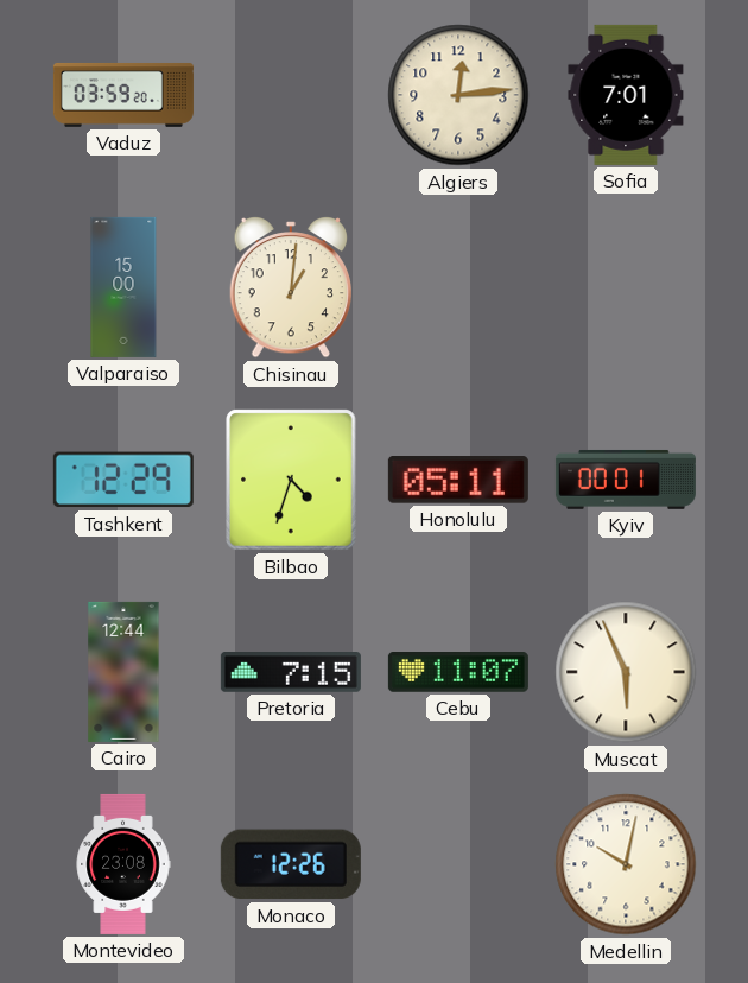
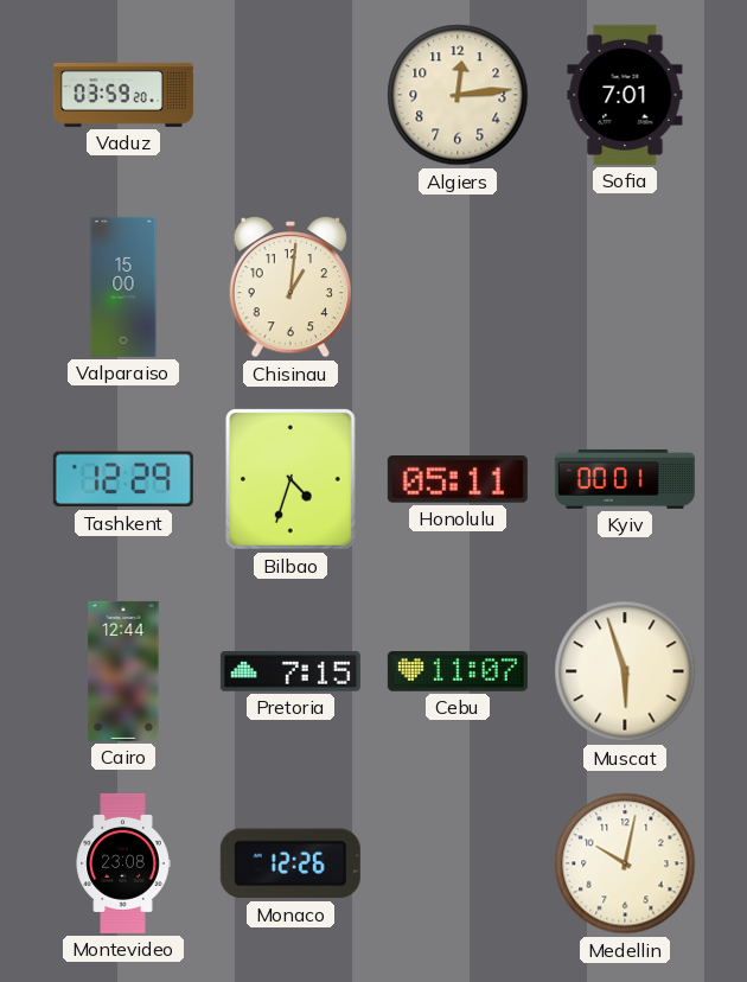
Muscat: 5:56 -> 5:57 (625, 671)
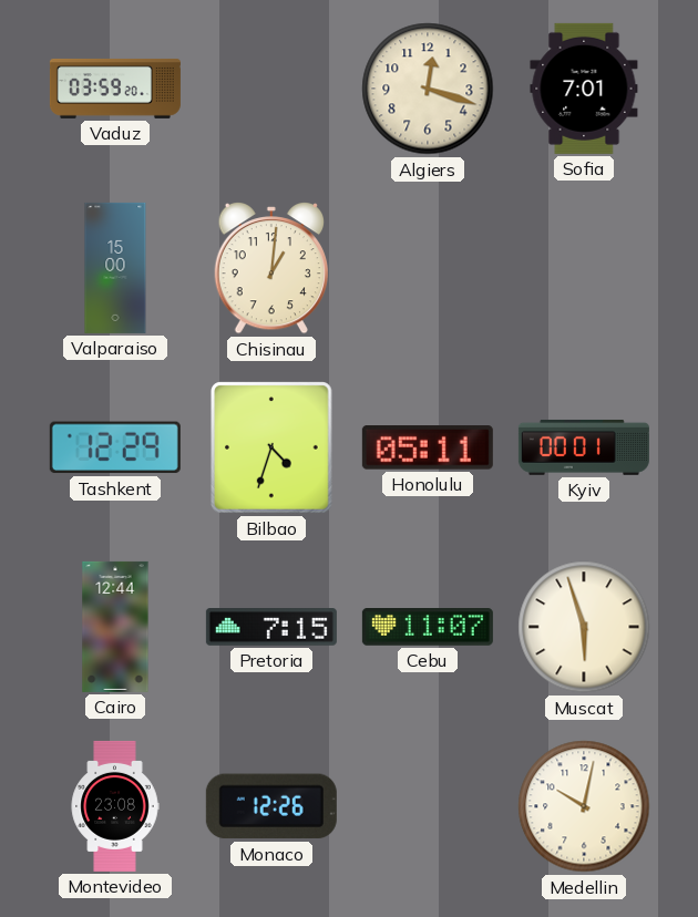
Algiers: 12:14 -> 12:18 (428, 89)
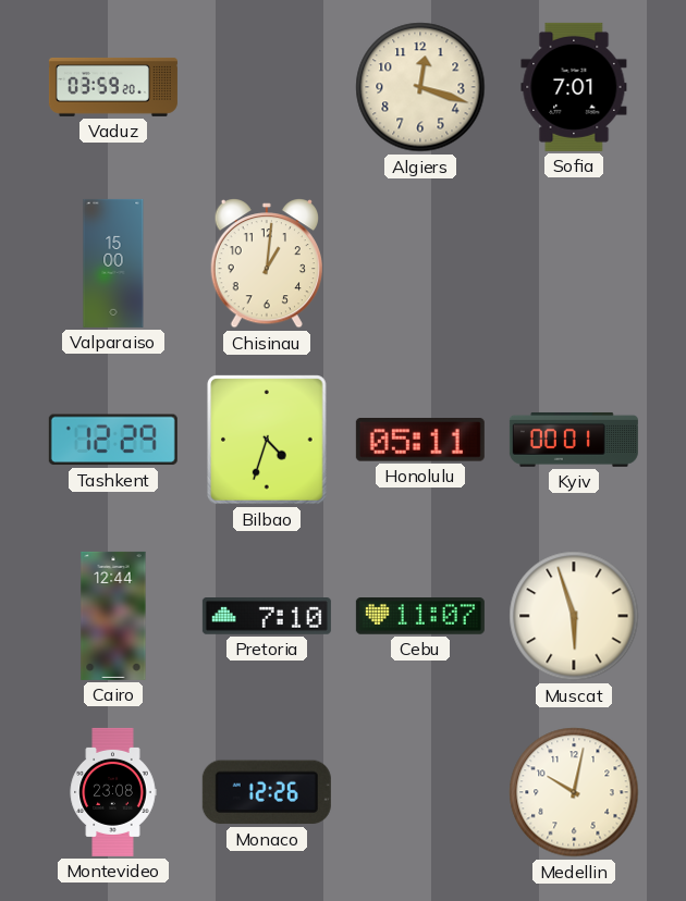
Pretoria: 7:15 -> 7:10 (267, 617)
